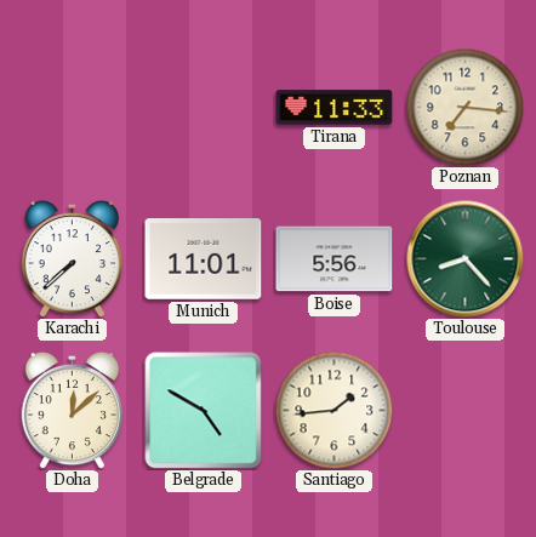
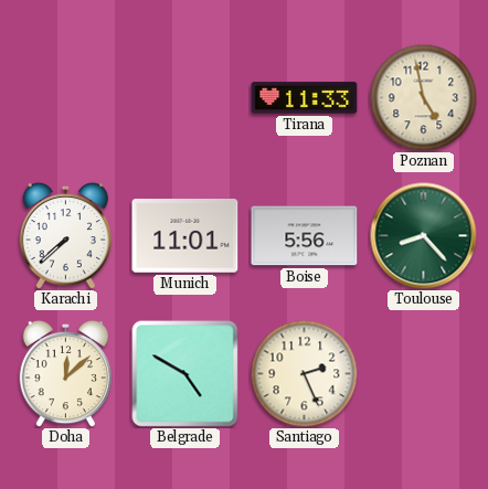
Poznan: 7:16 -> 4:58 (423, 97)
Santiago: 1:44 -> 2:26 (304, 373)
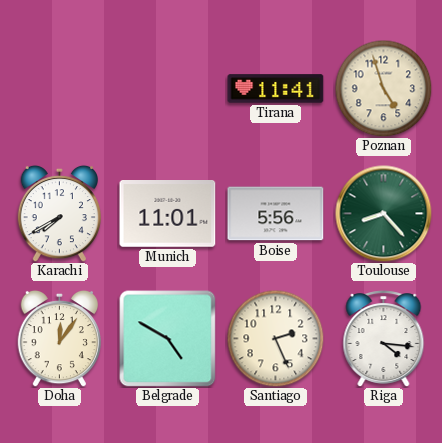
Tirana: 11:33 -> 11:41 (276, 89)
Poznan: 4:58 -> 4:57 (383, 88)
Karachi: 7:38 -> 7:40 (59, 213)
Doha: 12:08 -> 12:06 (59, 338)
Riga: none -> 4:16 (384, 339)
